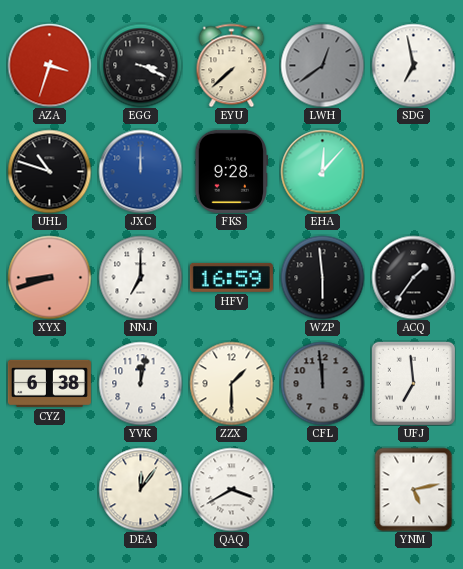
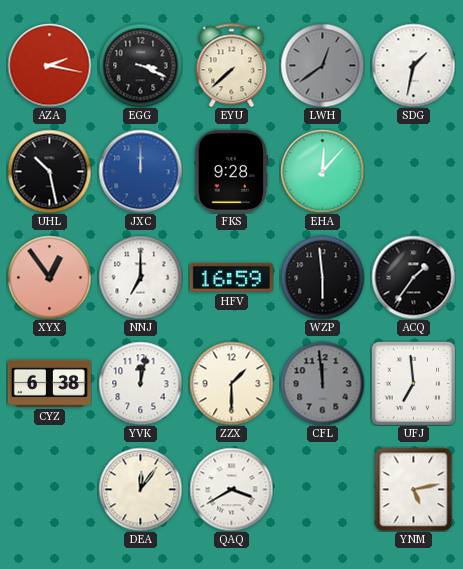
AZA: 3:33 -> 2:17 (49, 65)
SDG: 6:58 -> 1:32 (413, 65)
UHL: 10:48 -> 10:28 (49, 171)
XYX: 8:42 -> 12:54 (49, 277)
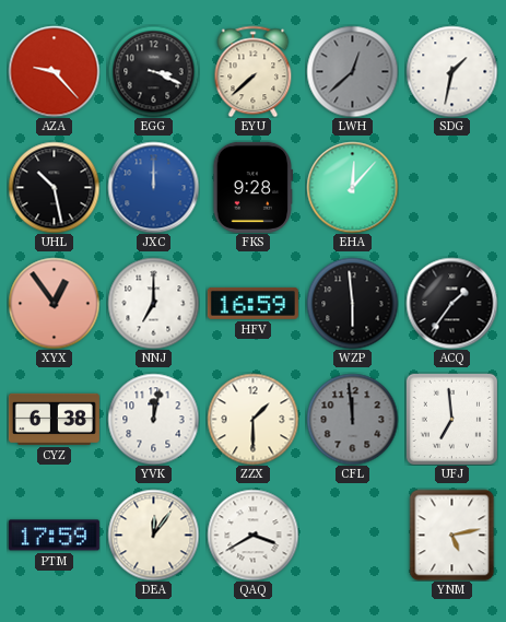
AZA: 2:17 -> 9:23 (54, 71)
LWH: 12:39 -> 12:38 (352, 71)
PTM: none -> 17:59 (54, 536)
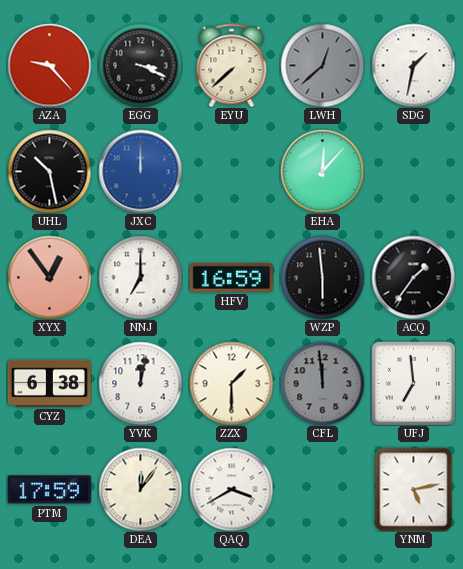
FKS: 9:28 -> none (254, 187)
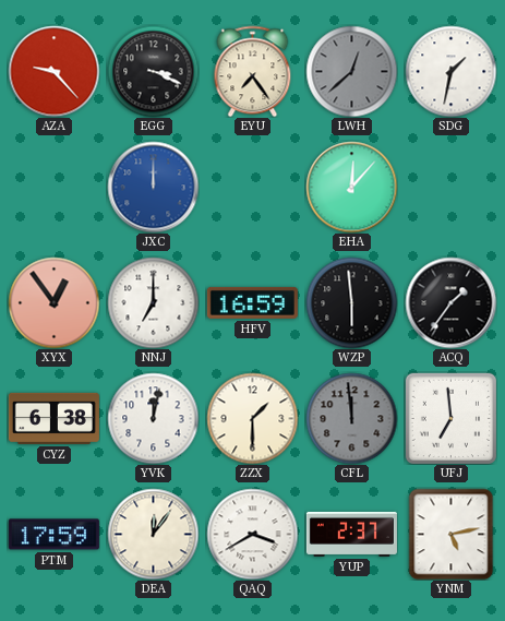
EYU: 7:38 -> 7:24 (253, 71)
UHL: 10:28 -> none (49, 171)
YUP: none -> 2:37 (351, 534)
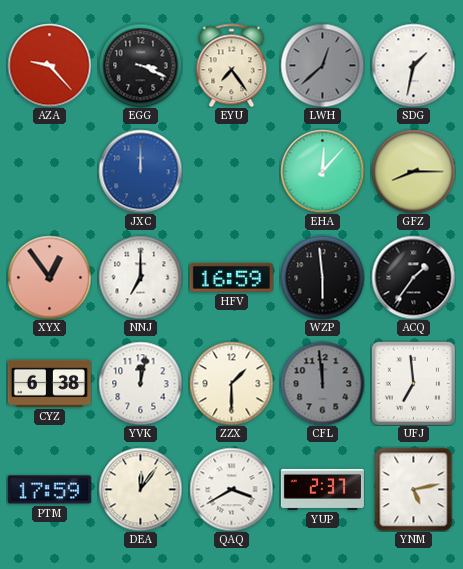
GFZ: none -> 8:15 (413, 171)
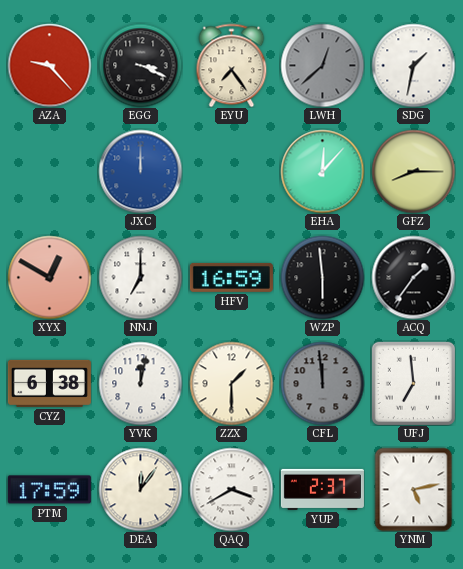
XYX: 12:54 -> 12:50 (49, 277)
